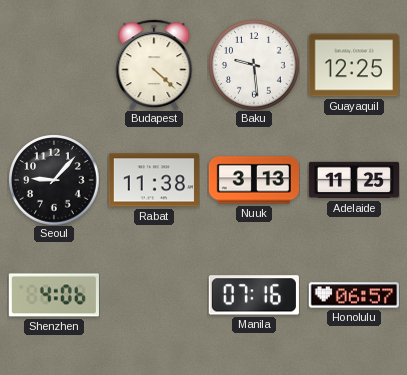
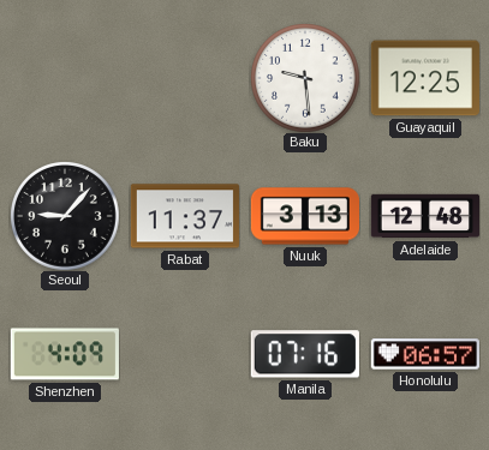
Budapest: 4:22 -> none (154, 65)
Rabat: 11:38 -> 11:37 (185, 216)
Adelaide: 11:25 -> 12:48 (424, 216)
Shenzhen: 4:06 -> 4:09 (65, 354)
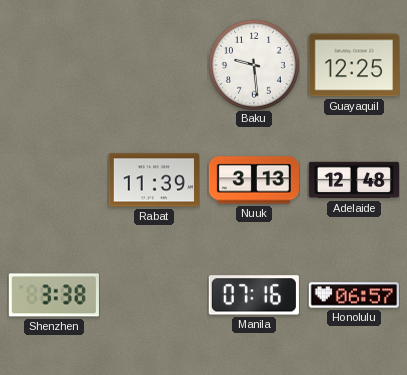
Seoul: 9:07 -> none (65, 216)
Rabat: 11:37 -> 11:39 (154, 180)
Shenzhen: 4:09 -> 3:38 (54, 295)
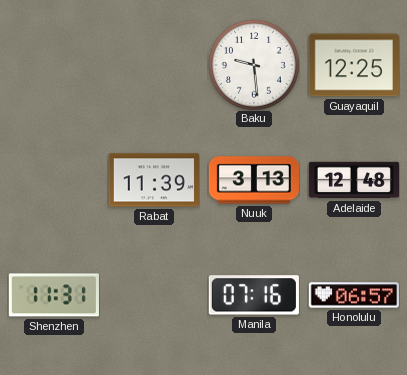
Shenzhen: 3:38 -> 11:31 (54, 295)
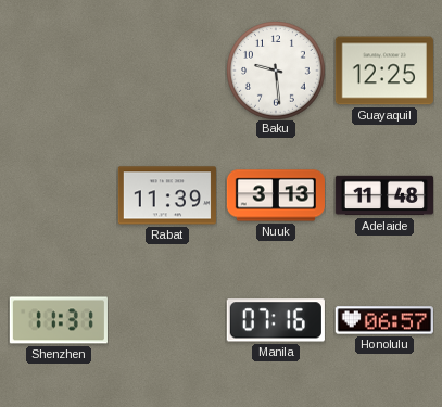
Adelaide: 12:48 -> 11:48 (383, 195)
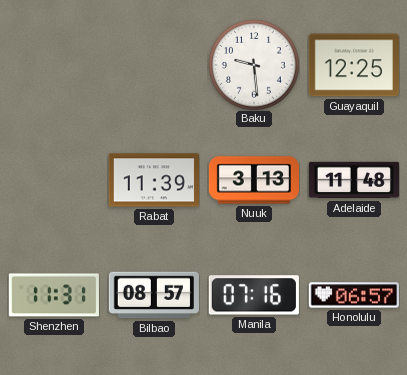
Bilbao: none -> 08:57 (154, 295)
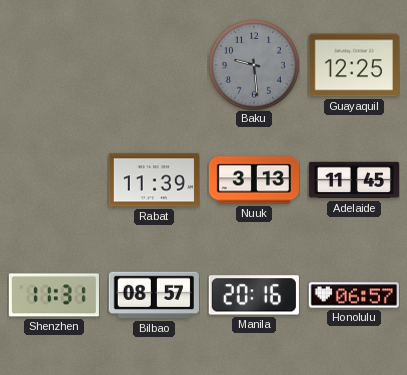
Baku dial: white -> grey (254, 65)
Adelaide: 11:48 -> 11:45 (353, 180)
Manila: 07:16 -> 20:16 (254, 295)
